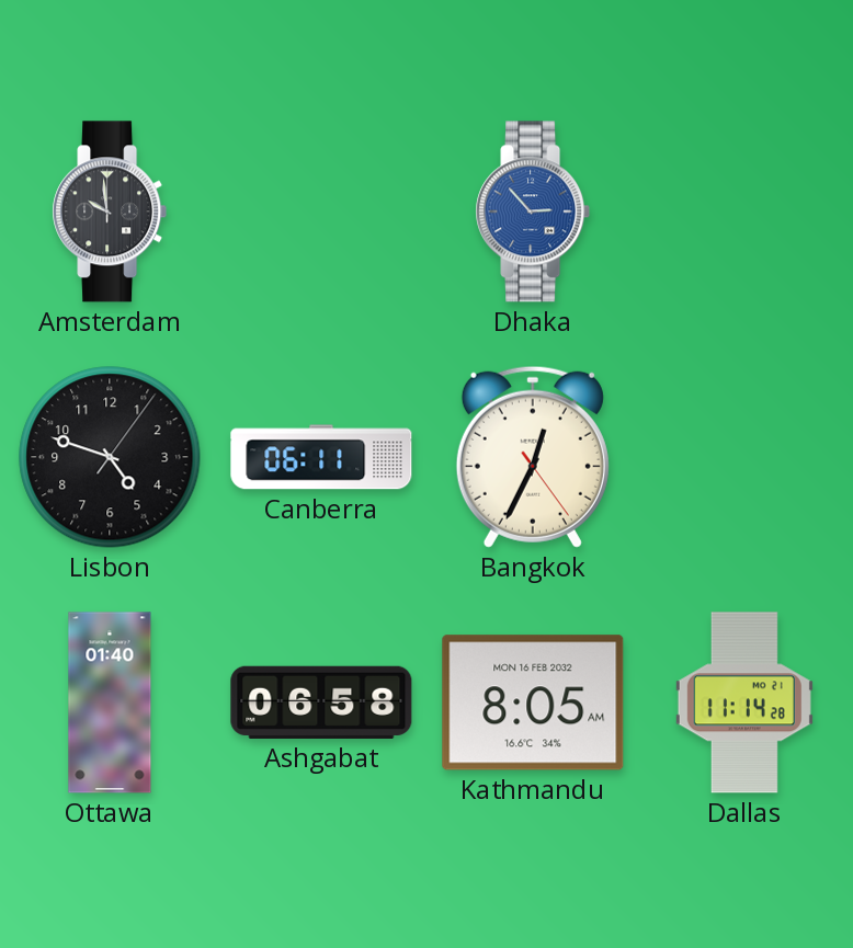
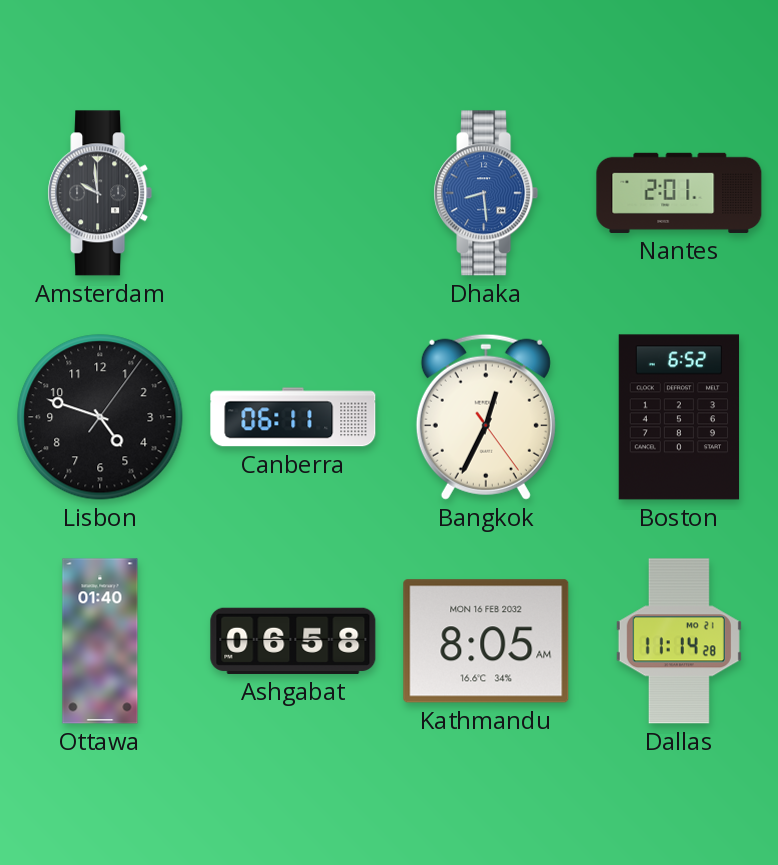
Dhaka: 2:53 -> 8:29 (486, 193)
Nantes: none -> 2:01 (679, 193)
Boston: none -> 6:52 (679, 417)
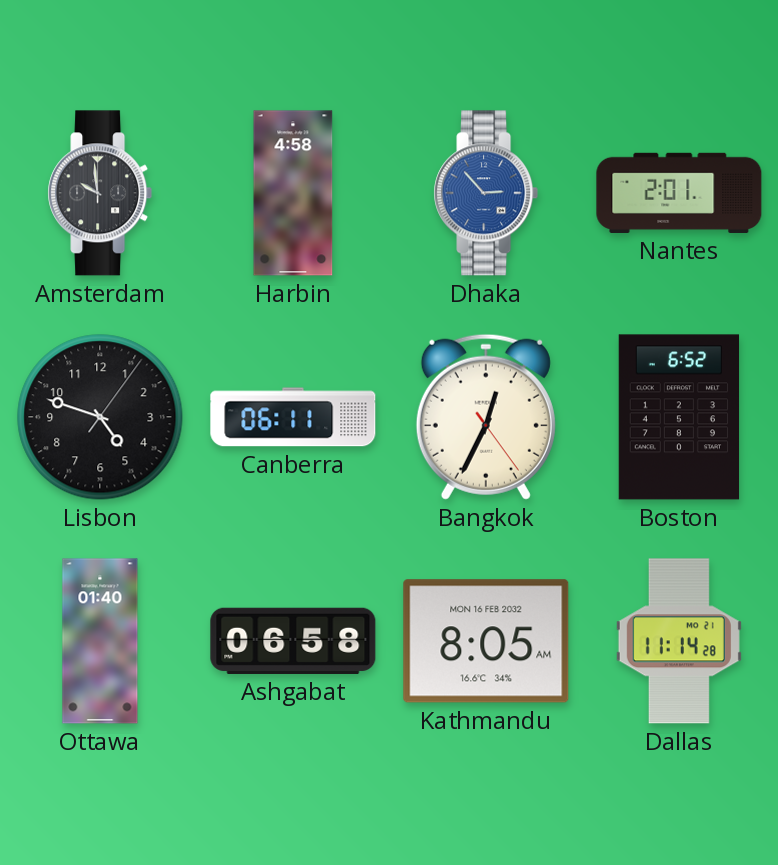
Harbin: none -> 4:58 (293, 193)
Dhaka: 8:29 -> 2:53 (486, 193)
